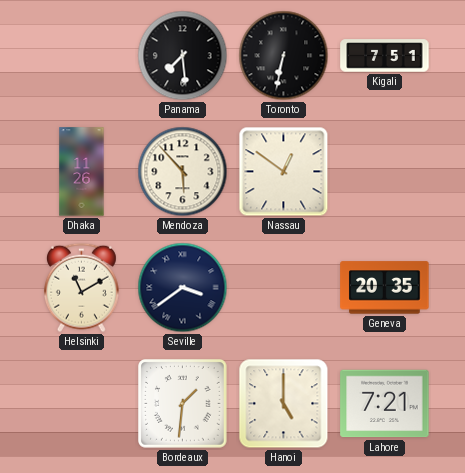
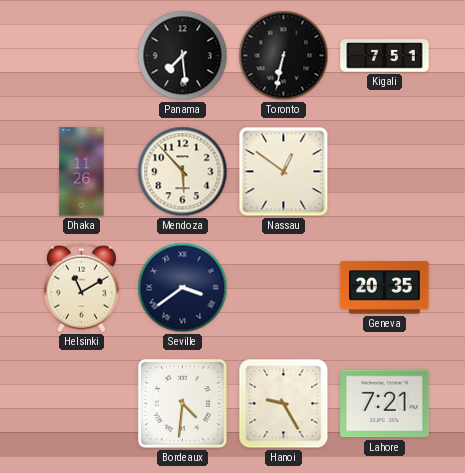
Bordeaux: 1:31 -> 4:31 (183, 404)
Hanoi: 5:00 -> 9:25 (284, 404)
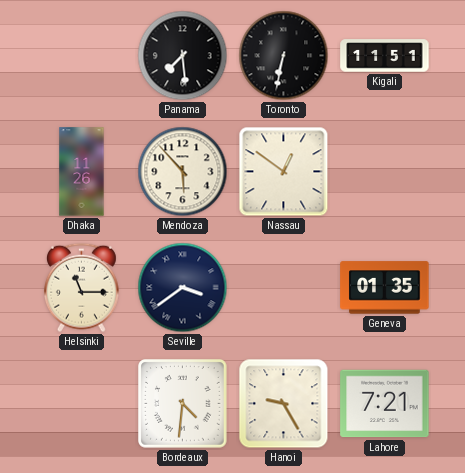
Kigali: 7:51 -> 11:51 (385, 56)
Helsinki: 11:10 -> 11:15 (81, 288)
Geneva: 20:35 -> 01:35 (385, 288)
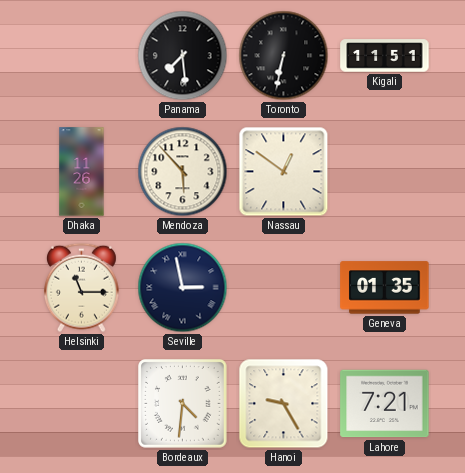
Seville: 3:39 -> 2:58 (183, 288)
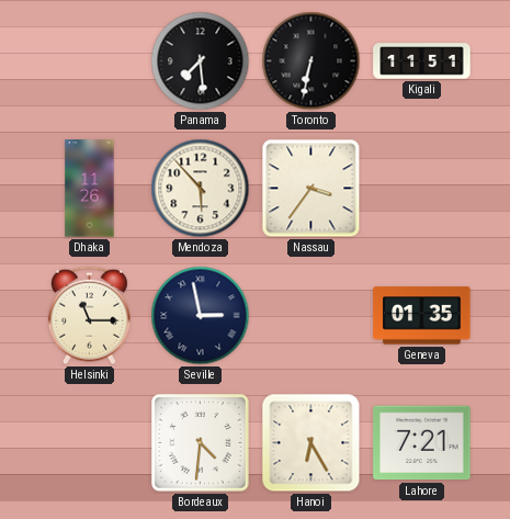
Nassau: 12:51 -> 3:36 (311, 189)
Hanoi: 9:25 -> 6:25 (311, 443)
